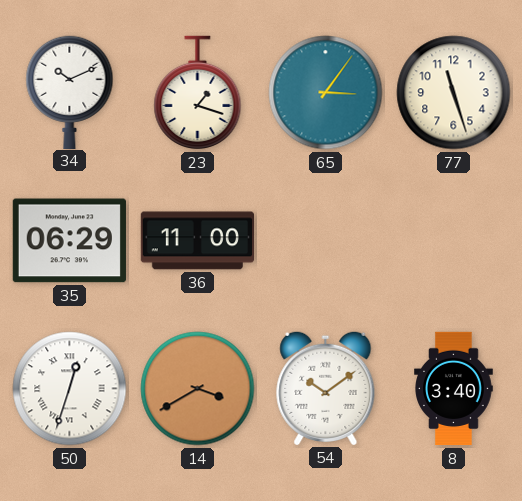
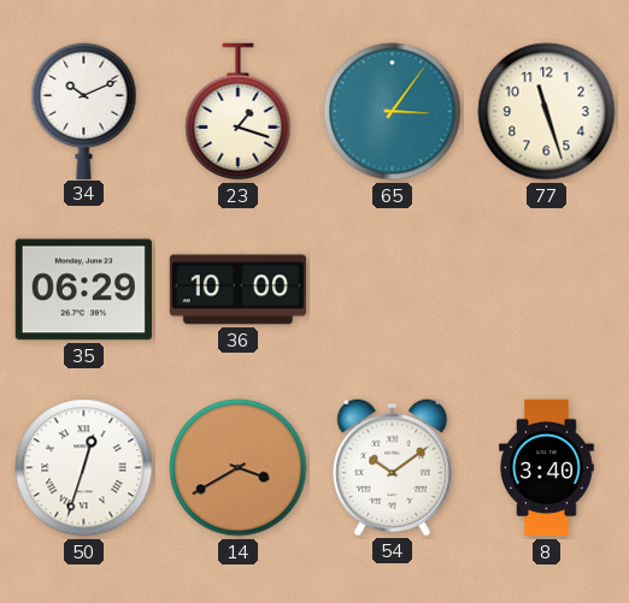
36: 11:00 -> 10:00 (237, 290)
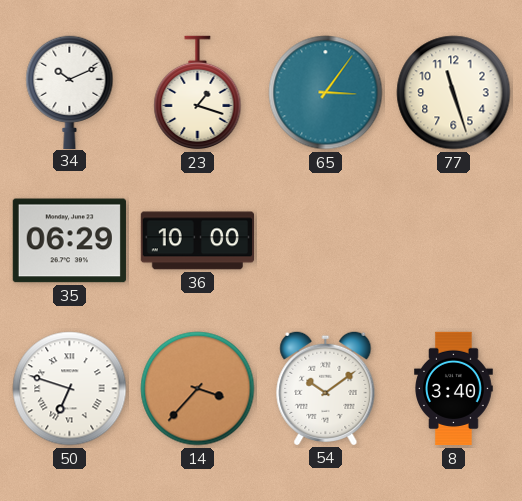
50: 12:33 -> 6:48 (70, 389)
14: 3:40 -> 3:37 (198, 389)
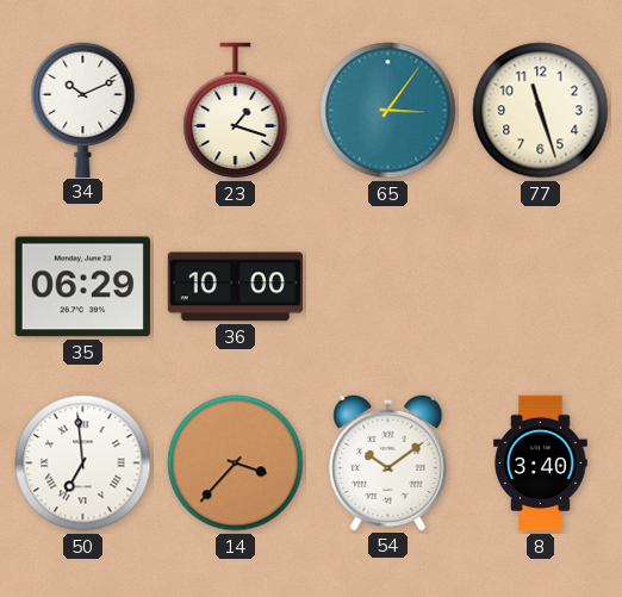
50: 6:48 -> 6:59 (83, 464)
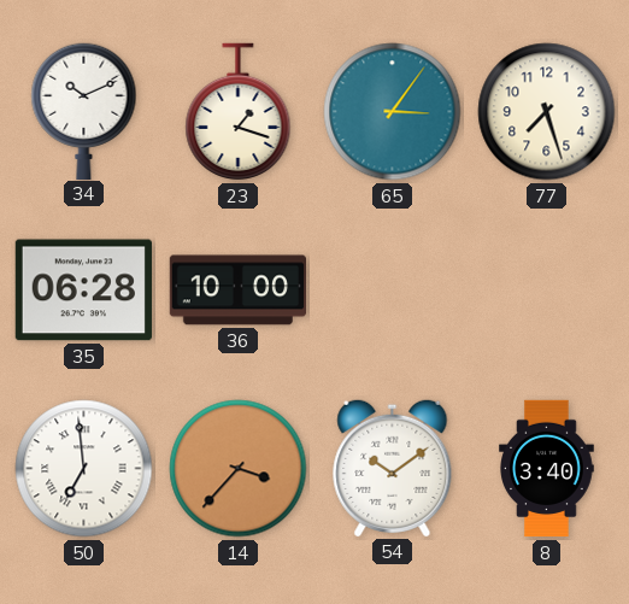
77: 11:27 -> 7:27 (547, 112)
35: 06:29 -> 06:28 (83, 291)
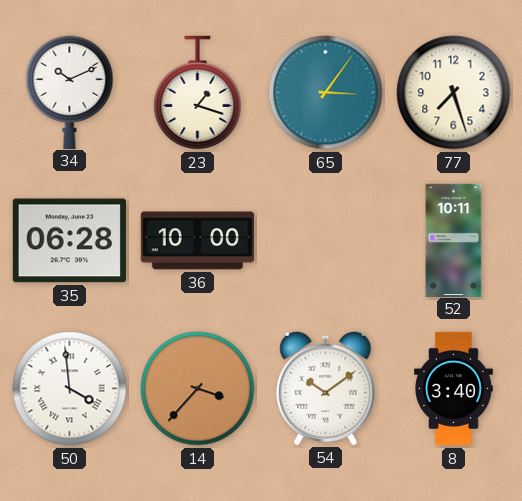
52: none -> 10:11 (454, 240)
50: 6:59 -> 3:59 (70, 389)
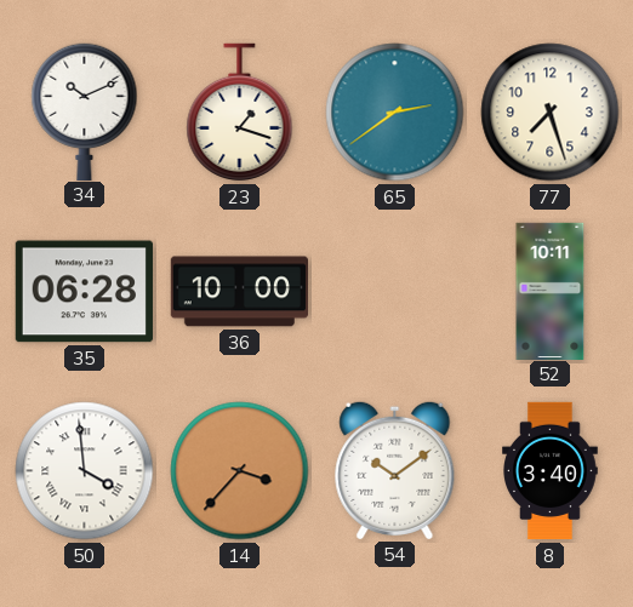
65: 3:06 -> 2:39 (395, 113)
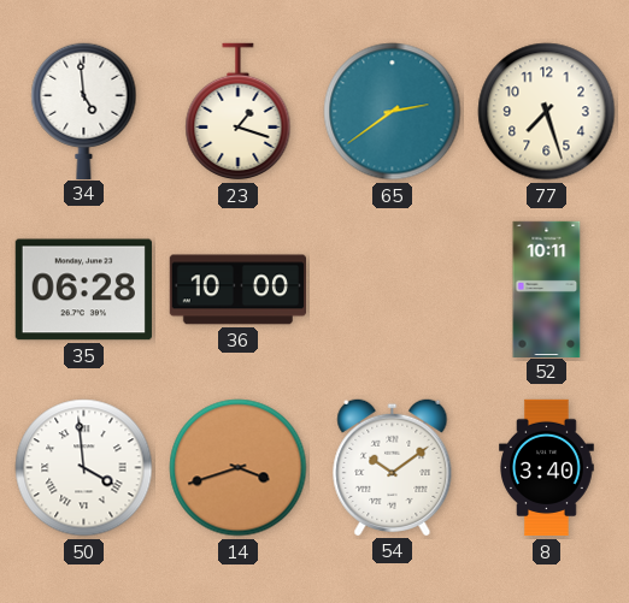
34: 10:11 -> 4:59 (84, 111)
14: 3:37 -> 3:42 (239, 468)
